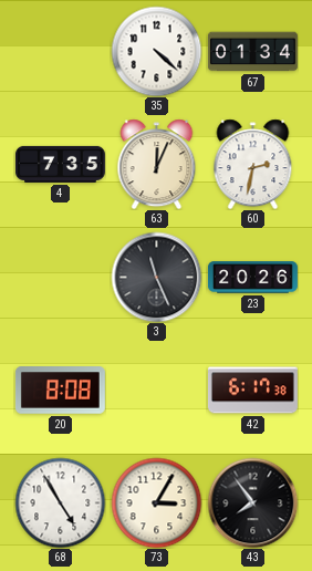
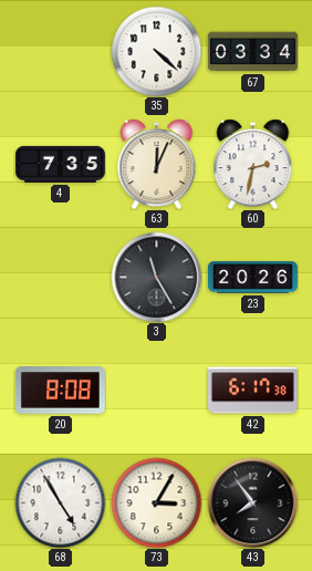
67: 01:34 -> 03:34 (252, 52)
3: 11:26 -> 11:25 (156, 277)
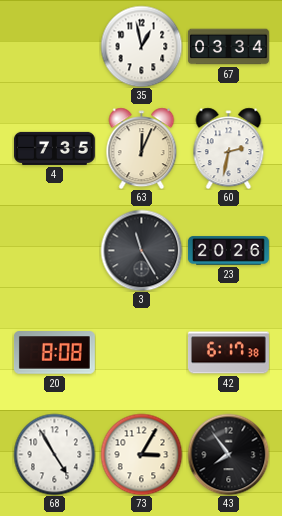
35: 4:22 -> 12:58 (141, 46)
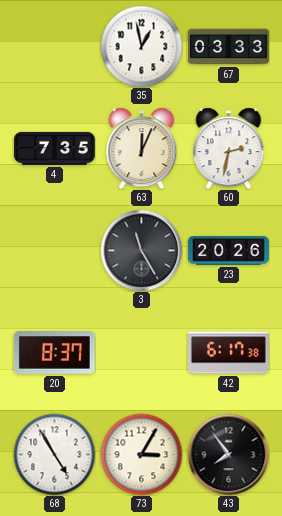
67: 03:34 -> 03:33 (228, 47)
20: 8:08 -> 8:37 (54, 353)
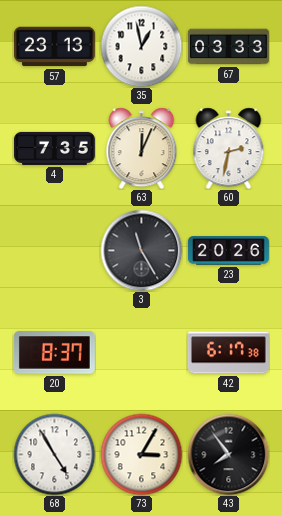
57: none -> 23:13 (54, 47)
